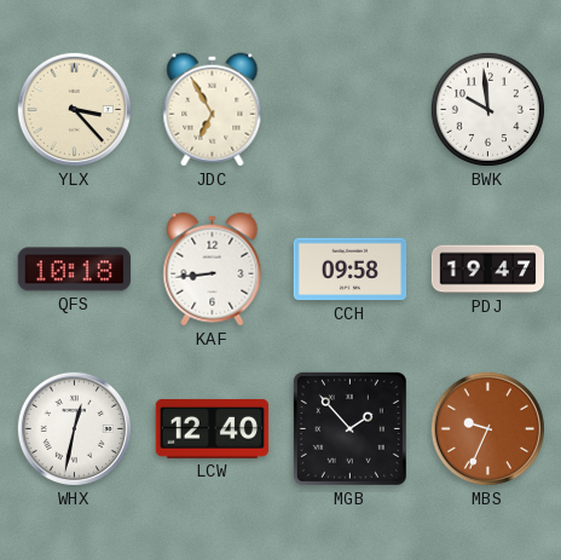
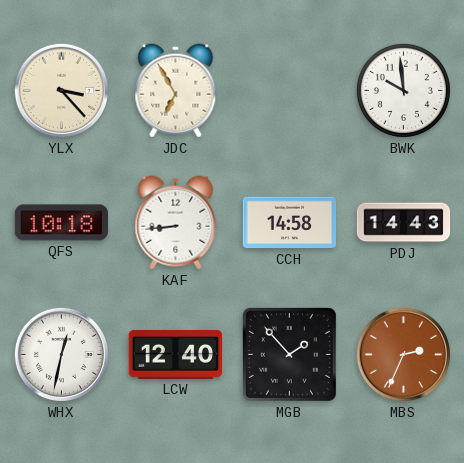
CCH: 09:58 -> 14:58 (290, 223)
PDJ: 19:47 -> 14:43 (404, 223)
MBS: 9:34 -> 2:34 (403, 354)
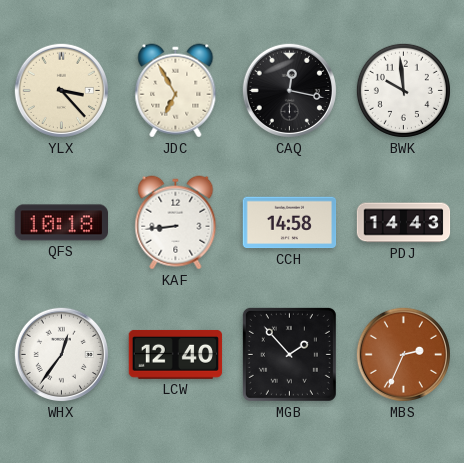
CAQ: none -> 12:17 (289, 90)
WHX: 12:32 -> 12:36 (61, 354)
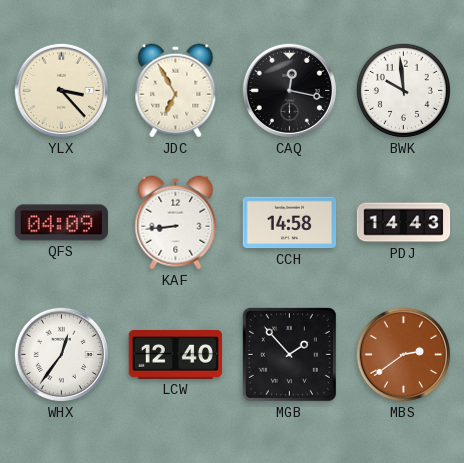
QFS: 10:18 -> 04:09 (61, 223)
MBS: 2:34 -> 2:39 (403, 354)
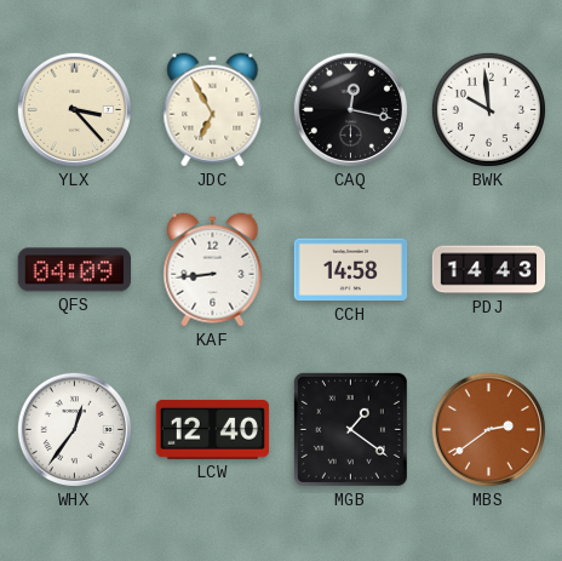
MGB: 1:53 -> 1:21 (350, 429)
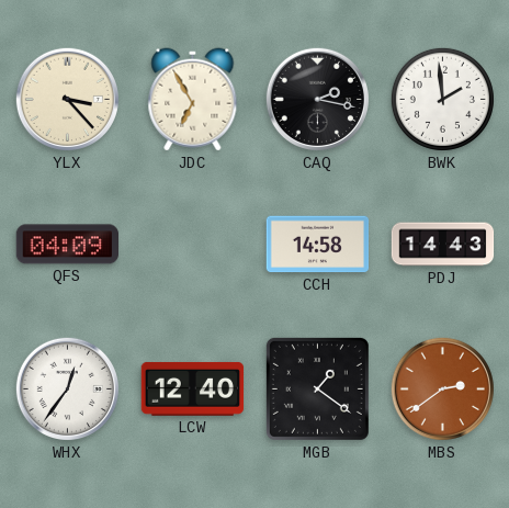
CAQ: 12:17 -> 2:17 (317, 99)
BWK: 9:59 -> 1:59 (442, 99)
KAF: 8:44 -> none (213, 270)
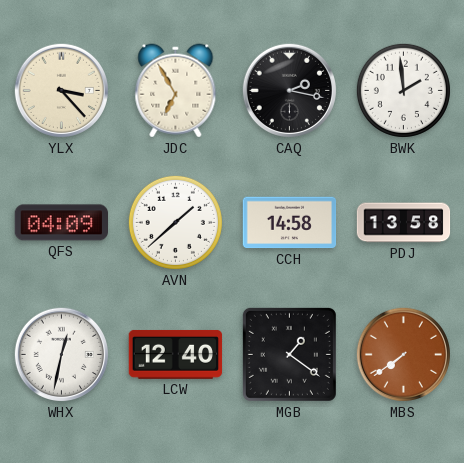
AVN: none -> 1:38 (175, 222)
PDJ: 14:43 -> 13:58 (404, 223)
WHX: 12:36 -> 12:32 (61, 354)
MBS: 2:39 -> 7:39 (403, 354)
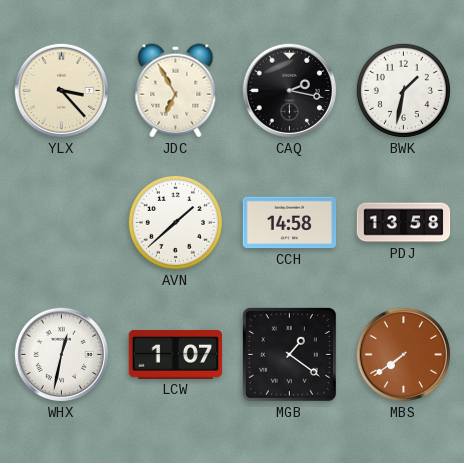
BWK: 1:59 -> 1:32 (403, 90)
QFS: 04:09 -> none (61, 223)
LCW: 12:40 -> 1:07 (176, 354)
